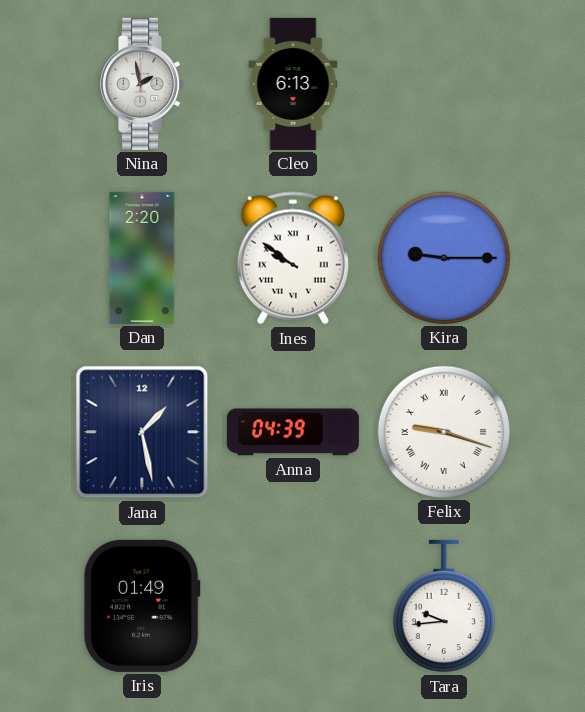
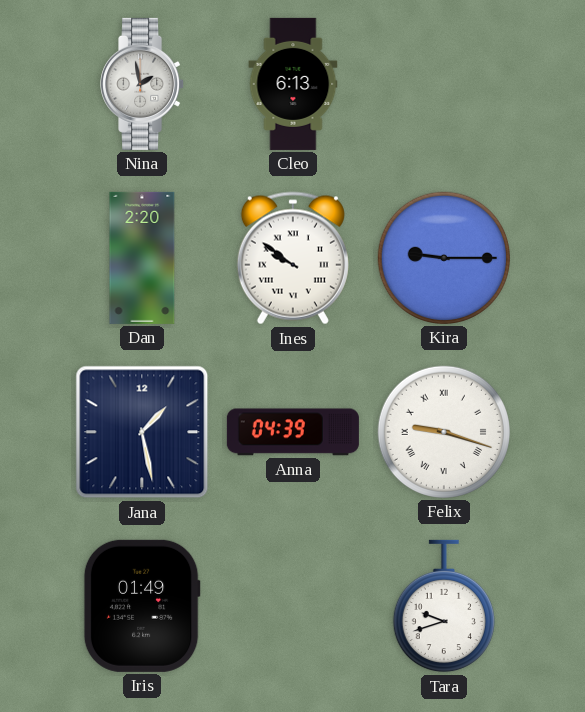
Tara: 9:44 -> 9:42 (444, 606)
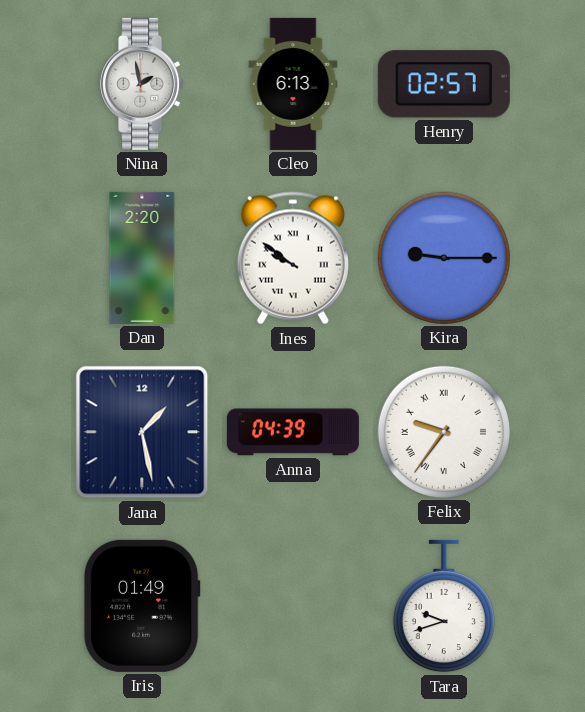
Henry: none -> 02:57 (444, 84)
Felix: 9:18 -> 9:36 (444, 432)
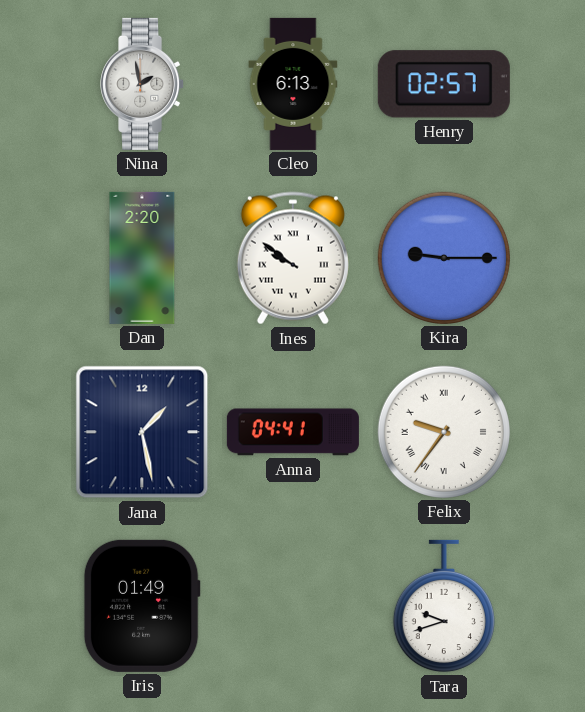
Anna: 04:39 -> 04:41 (293, 432)
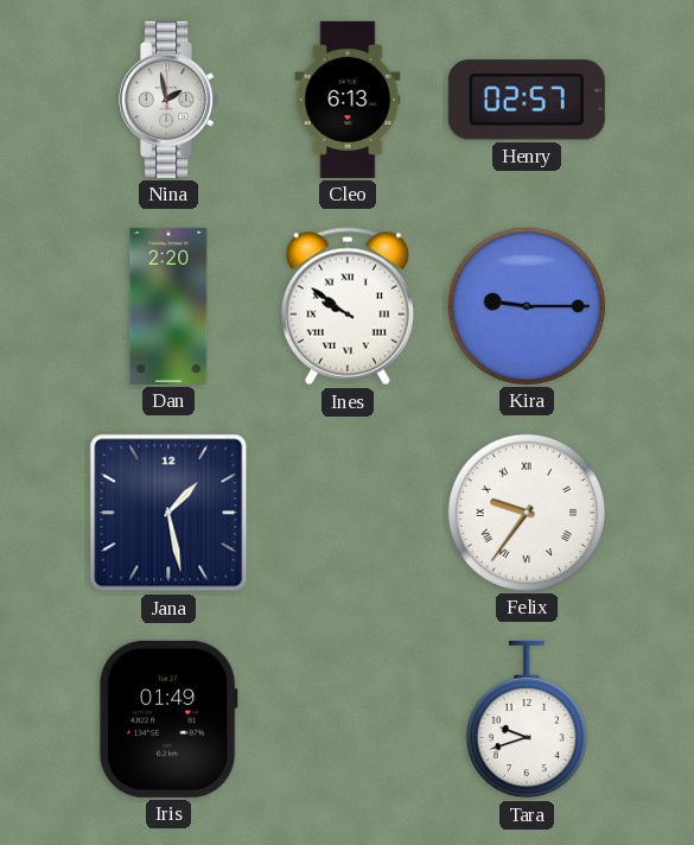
Anna: 04:41 -> none (293, 432)
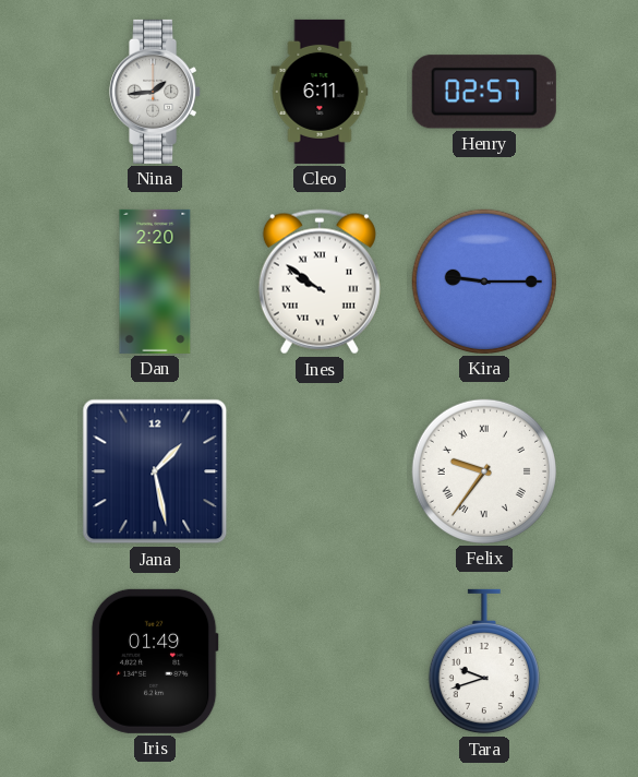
Nina: 1:58 -> 1:44 (156, 92)
Cleo: 6:13 -> 6:11 (320, 92)
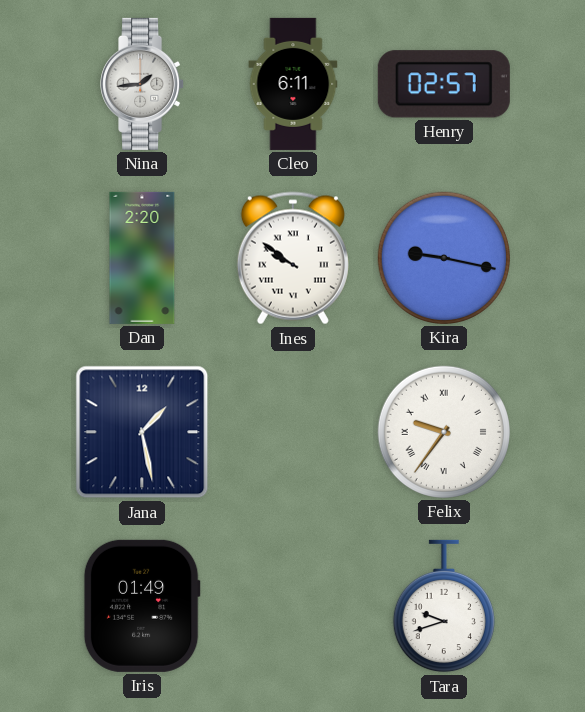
Kira: 9:15 -> 9:17 (444, 258)
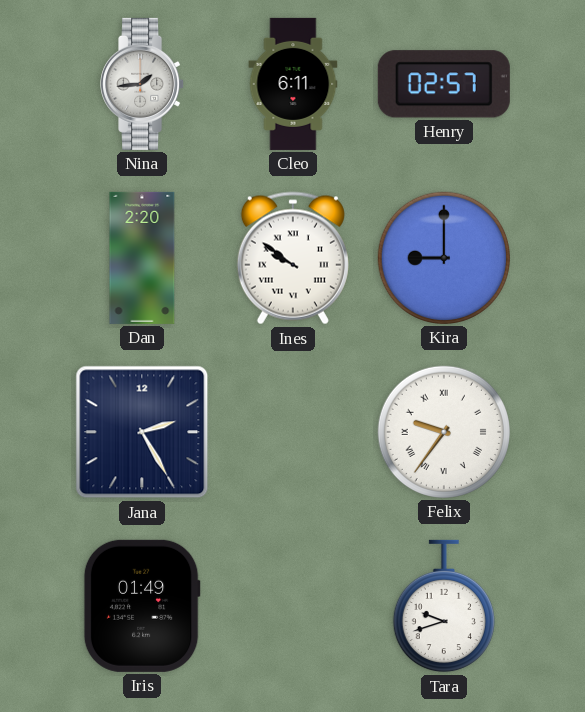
Kira: 9:17 -> 9:00 (444, 258)
Jana: 1:28 -> 2:25 (142, 432)
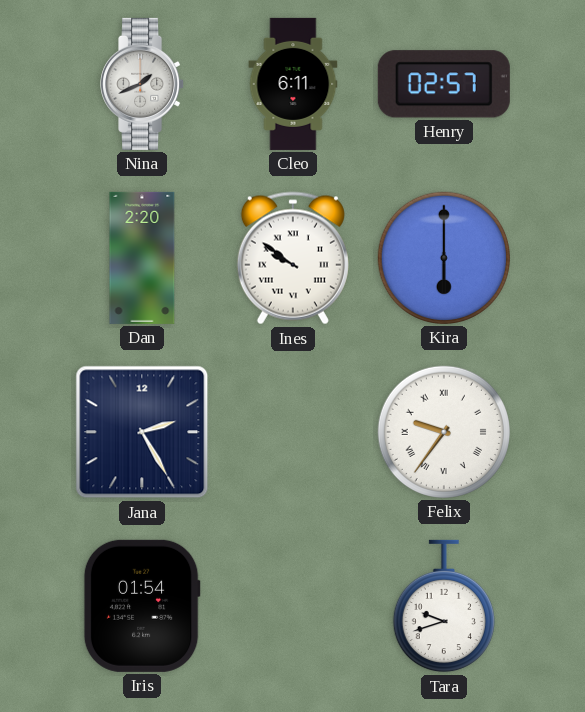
Nina: 1:44 -> 1:41 (143, 84)
Kira: 9:00 -> 6:00 (444, 258)
Iris: 01:49 -> 01:54 (142, 606)
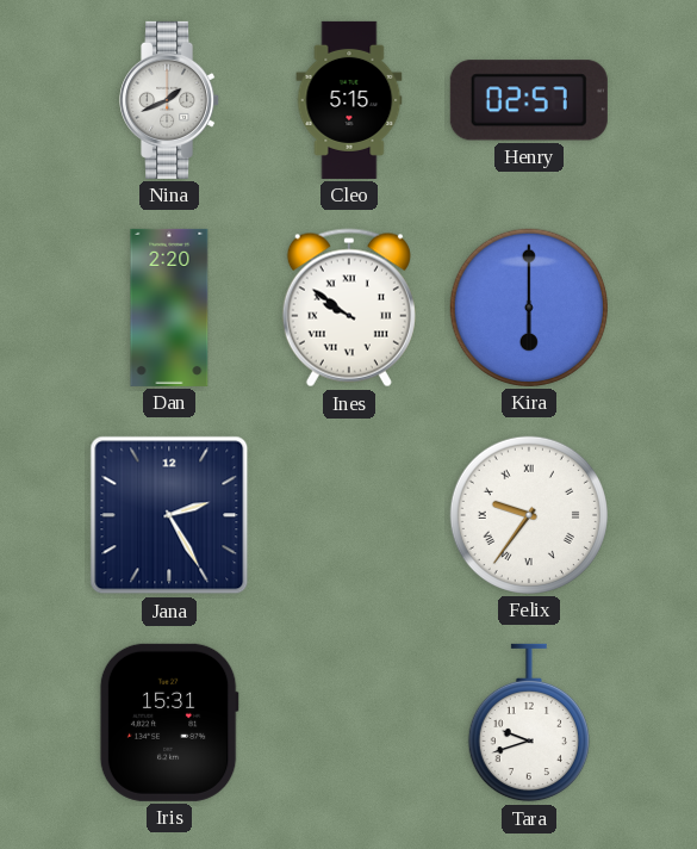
Cleo: 6:11 -> 5:15 (349, 100)
Iris: 01:54 -> 15:31 (169, 723)
